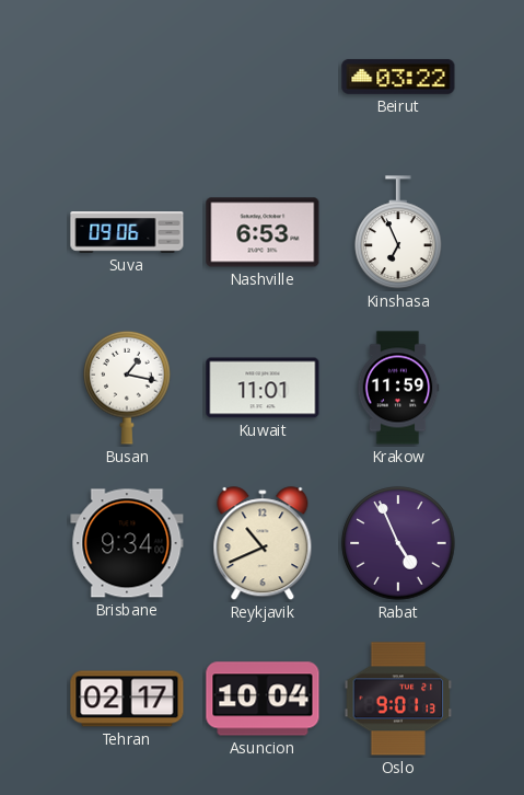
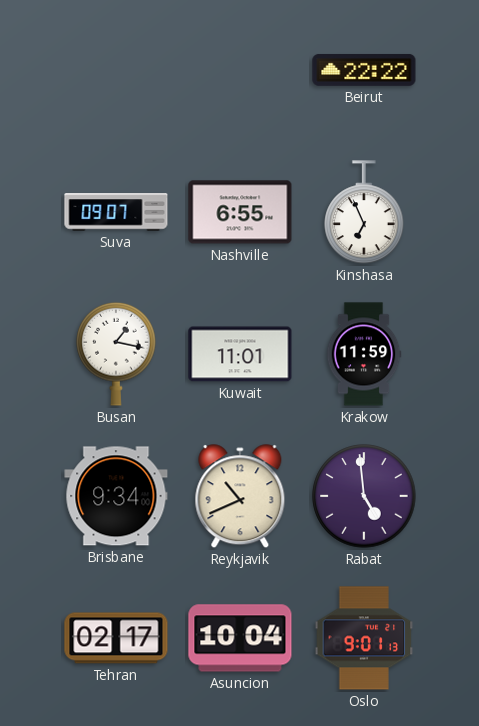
Beirut: 03:22 -> 22:22 (364, 70)
Suva: 09:06 -> 09:07 (116, 212)
Nashville: 6:53 -> 6:55 (240, 212)
Rabat: 4:56 -> 4:59 (364, 496)
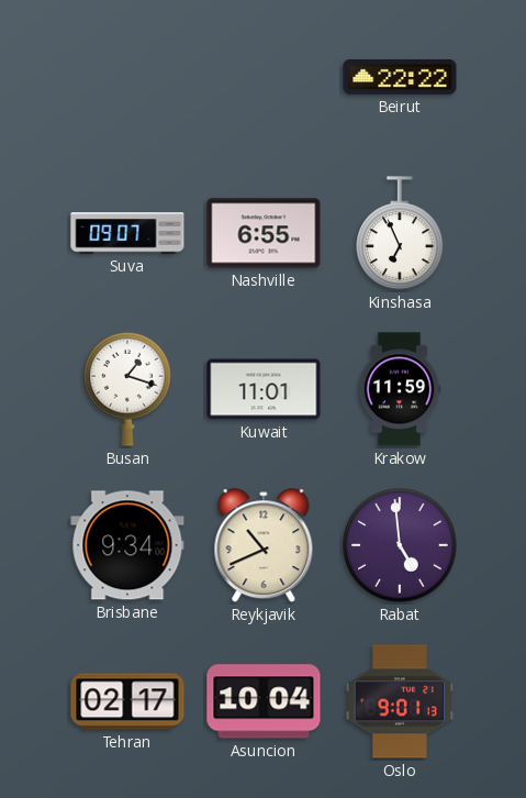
Busan: 1:17 -> 1:18 (127, 389)
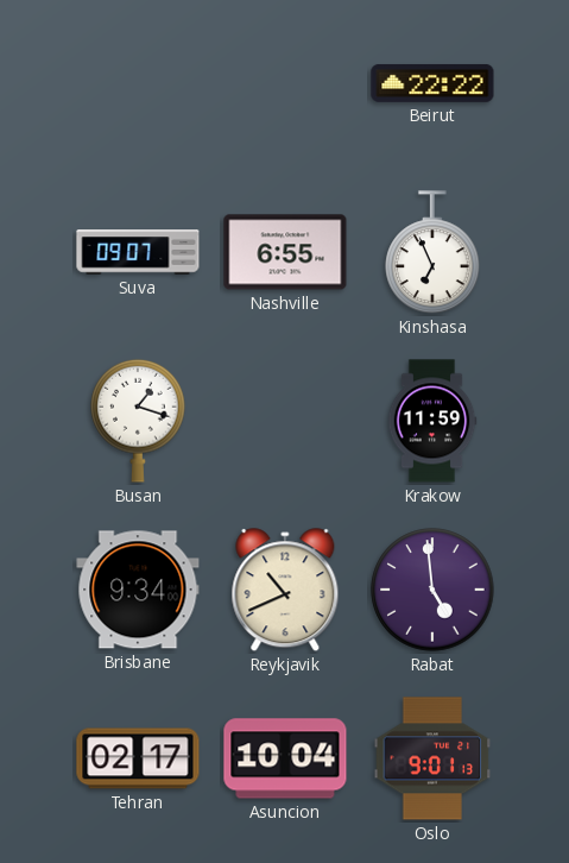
Kuwait: 11:01 -> none (264, 389)
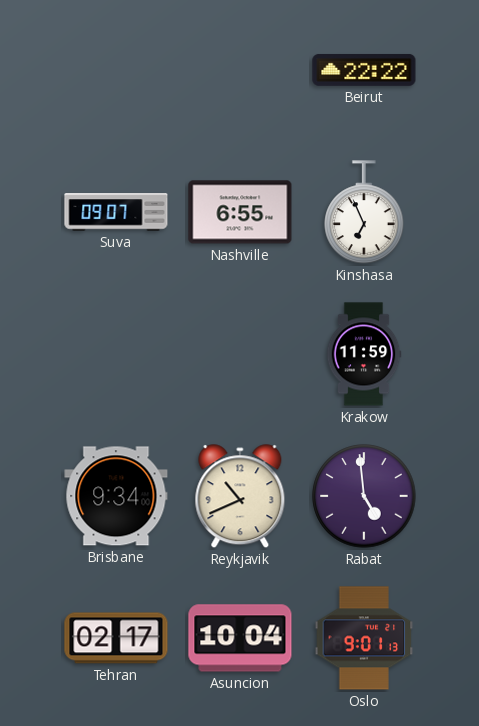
Busan: 1:18 -> none (138, 421)
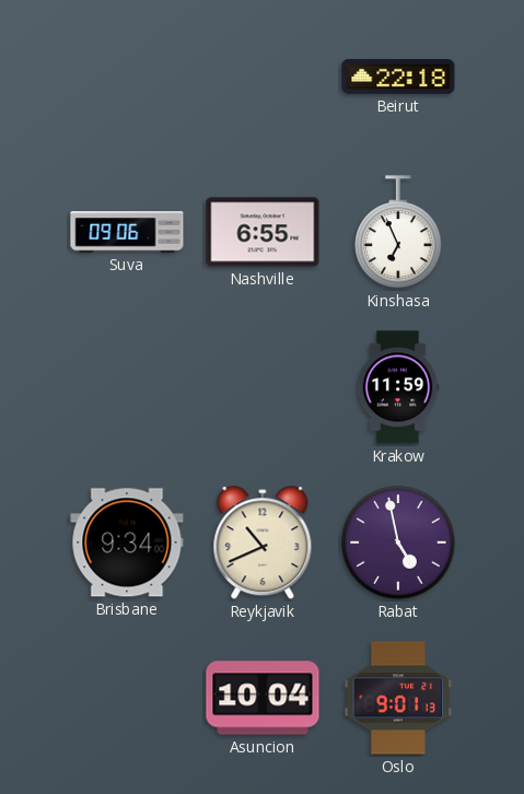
Beirut: 22:22 -> 22:18 (398, 77)
Suva: 09:07 -> 09:06 (127, 232)
Rabat: 4:59 -> 4:58 (398, 542)
Tehran: 02:17 -> none (116, 638)
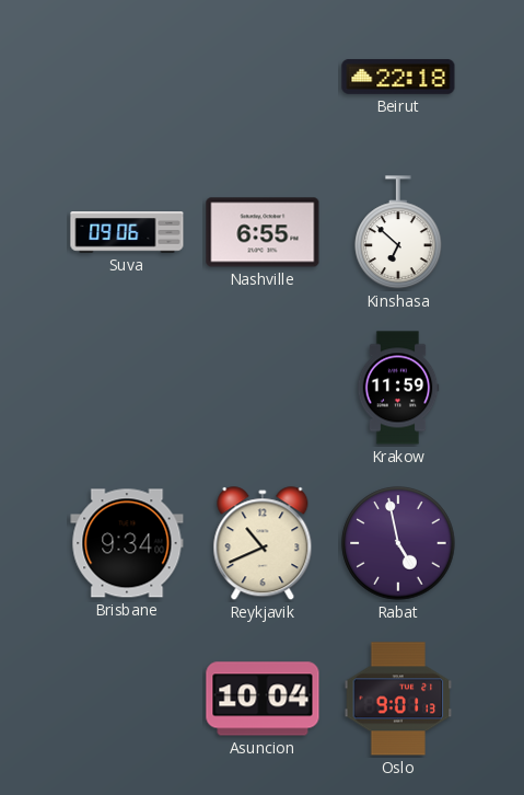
Kinshasa: 6:56 -> 6:52 (398, 232)
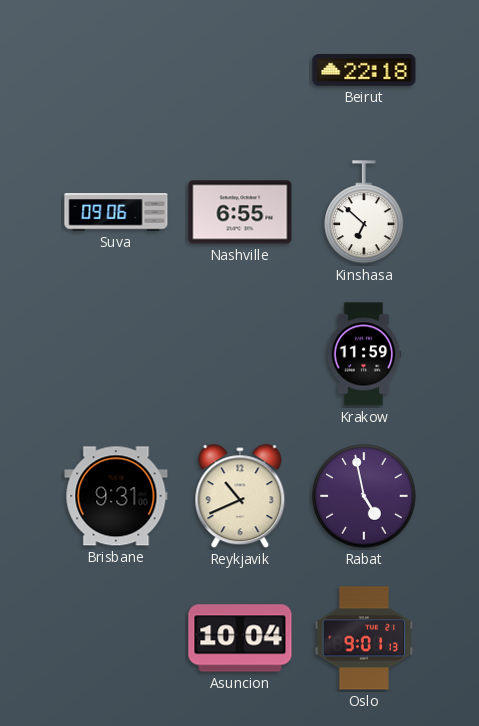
Brisbane: 9:34 -> 9:31 (116, 496)
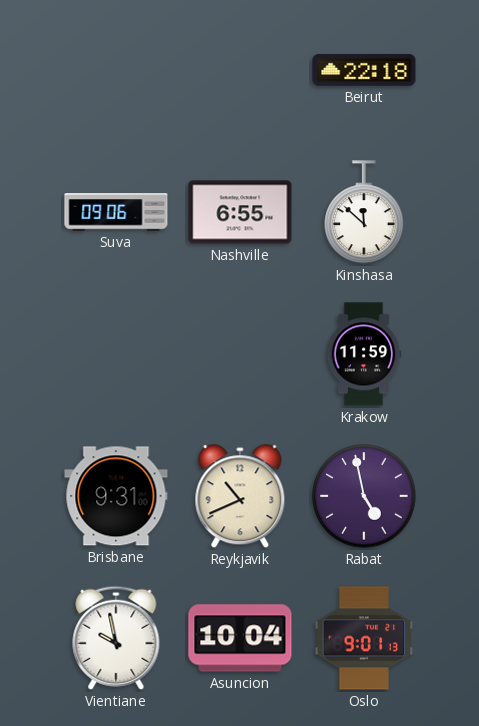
Kinshasa: 6:52 -> 11:52 (364, 212)
Vientiane: none -> 9:58 (116, 638)
